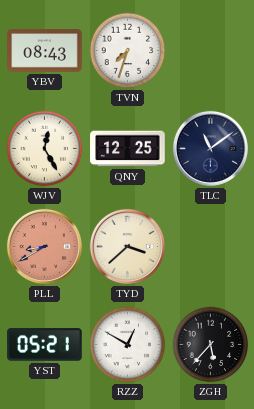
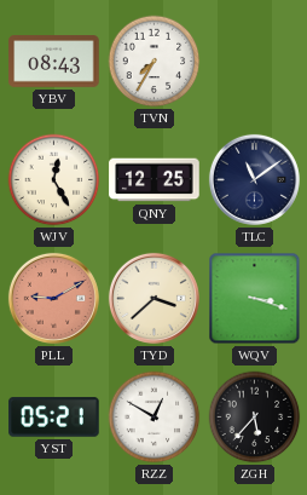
TVN: 7:33 -> 7:35 (155, 62)
PLL: 8:40 -> 9:10 (53, 298)
WQV: none -> 3:18 (255, 299)
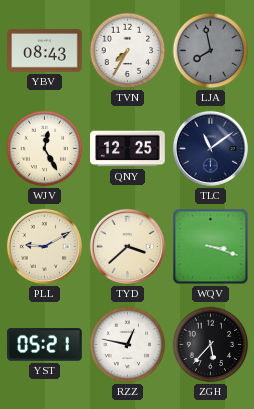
LJA: none -> 7:58 (211, 51)
PLL dial: salmon -> cream (44, 246)
RZZ: 12:50 -> 12:47 (128, 345)
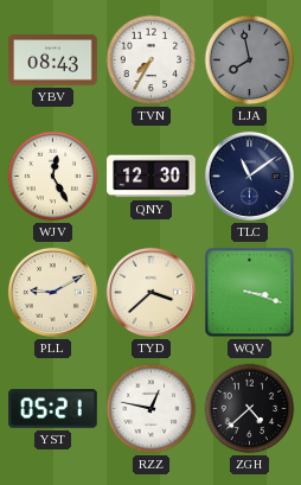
QNY: 12:25 -> 12:30 (152, 177)
ZGH: 5:37 -> 4:38 (250, 409)
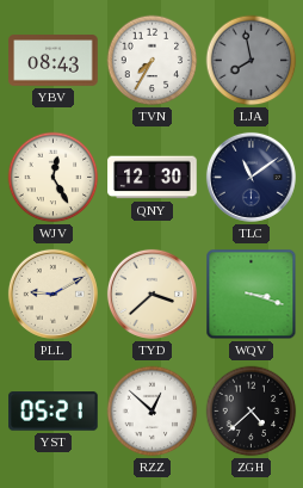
RZZ: 12:47 -> 12:52 (153, 412)
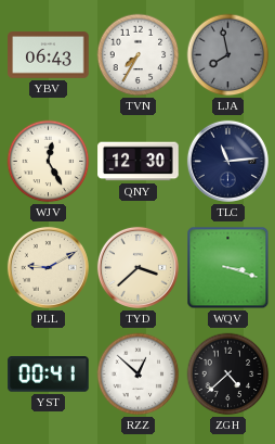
YBV: 08:43 -> 06:43 (49, 55)
TLC: 11:09 -> 11:14 (227, 161)
YST: 05:21 -> 00:41 (49, 375)
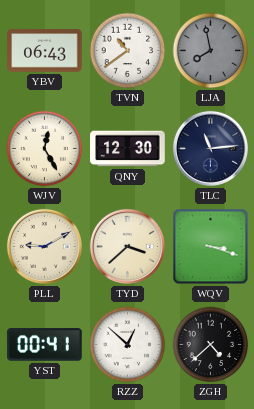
TVN: 7:35 -> 10:39 (128, 51)
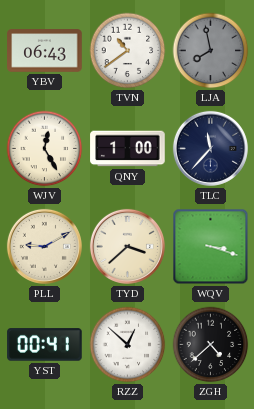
QNY: 12:30 -> 1:00 (128, 149)
TLC: 11:14 -> 11:37 (210, 148)
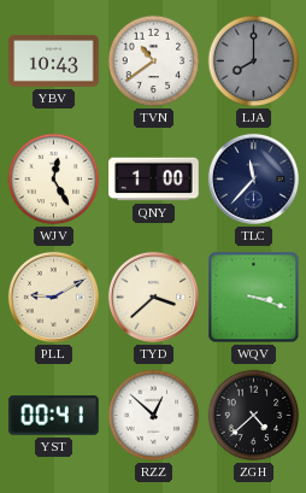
YBV: 06:43 -> 10:43 (54, 61)
LJA: 7:58 -> 8:00 (254, 61)
